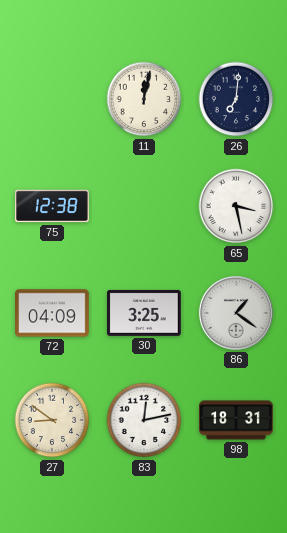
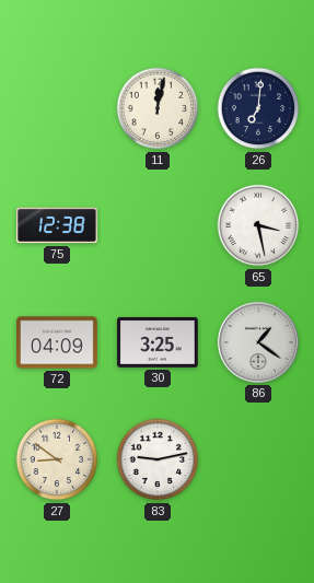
83: 12:13 -> 9:13 (158, 459)
98: 18:31 -> none (236, 420)
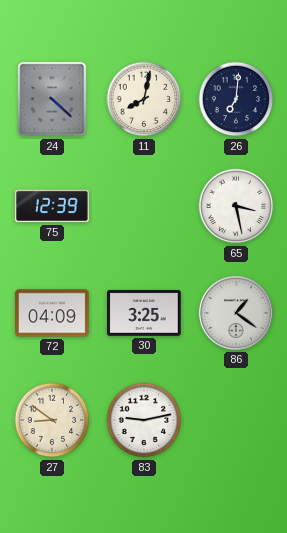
24: none -> 4:22 (52, 99)
11: 12:02 -> 8:02 (144, 99)
75: 12:38 -> 12:39 (52, 206)
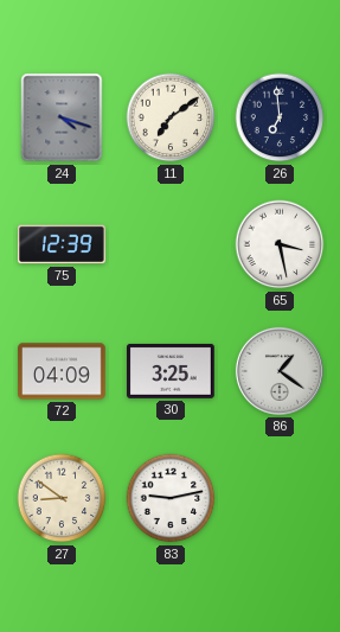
24: 4:22 -> 4:18 (62, 117)
11: 8:02 -> 7:09 (171, 117)
26: 7:01 -> 6:59 (280, 117)
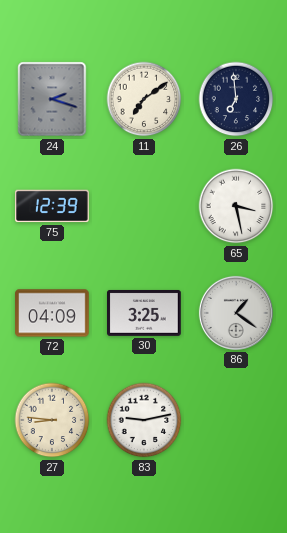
24: 4:18 -> 2:18 (52, 99)
27: 8:51 -> 8:46 (52, 420)
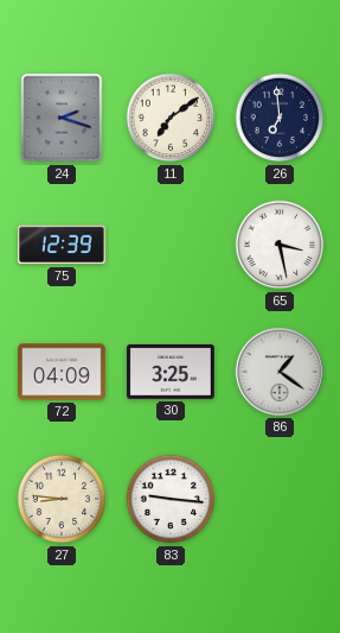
83: 9:13 -> 9:16 (171, 499)
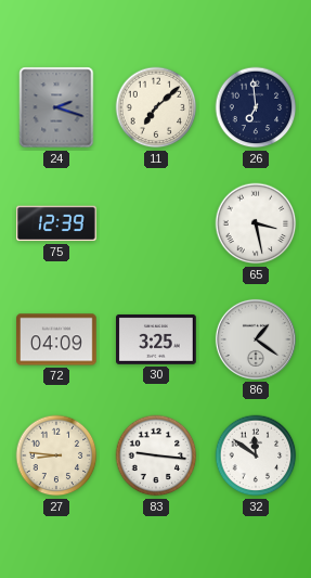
11: 7:09 -> 7:08 (156, 107)
32: none -> 11:51 (256, 455)
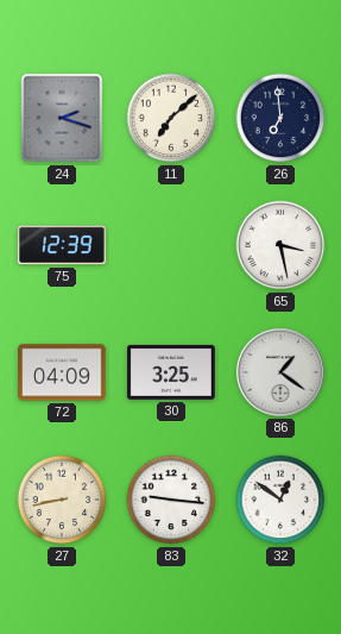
27: 8:46 -> 8:43 (62, 500)
32: 11:51 -> 12:51 (280, 500)
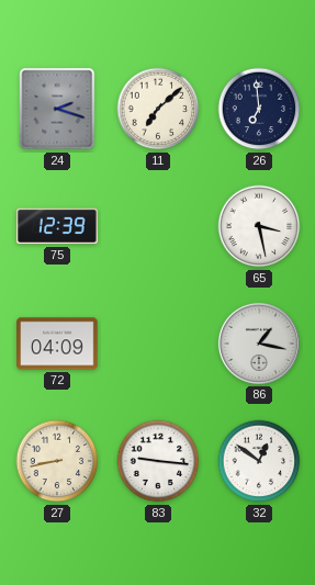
30: 3:25 -> none (171, 372)
86: 1:21 -> 1:17 (259, 344)
